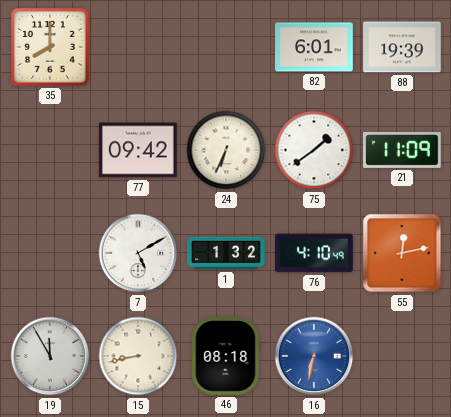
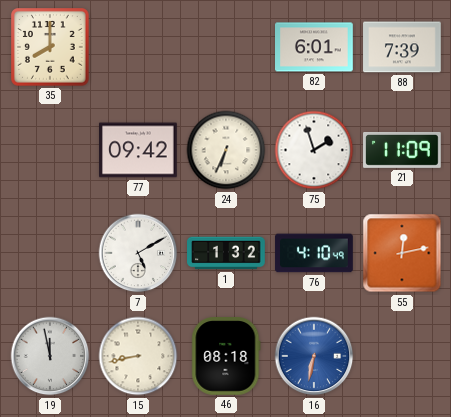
88: 19:39 -> 7:39 (402, 47)
75: 1:39 -> 1:57 (314, 150)
19: 11:55 -> 11:58 (50, 356)
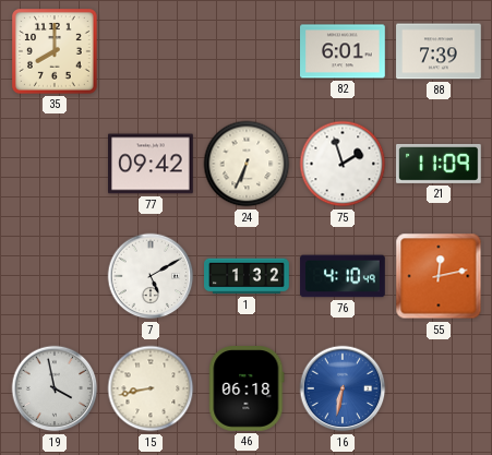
19: 11:58 -> 3:58 (55, 388)
46: 08:18 -> 06:18 (247, 390)
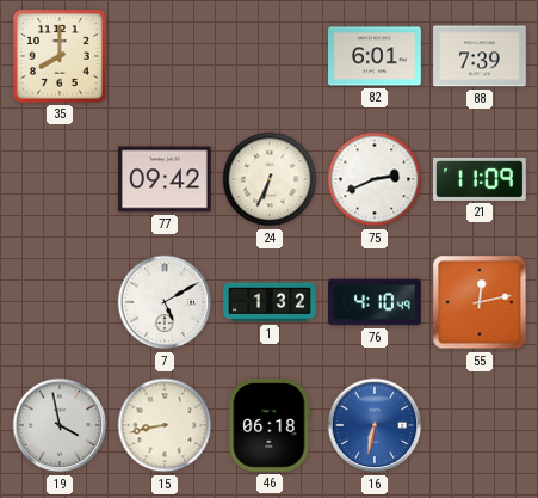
75: 1:57 -> 2:41 (375, 179)
